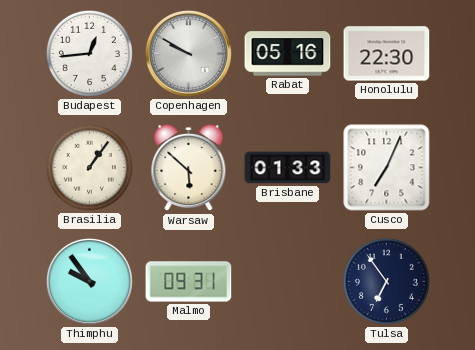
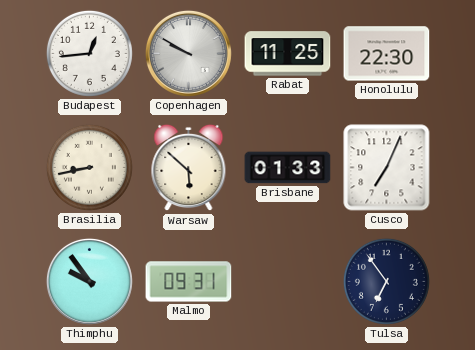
Rabat: 05:16 -> 11:25 (288, 54)
Brasilia: 1:06 -> 8:43 (89, 167)
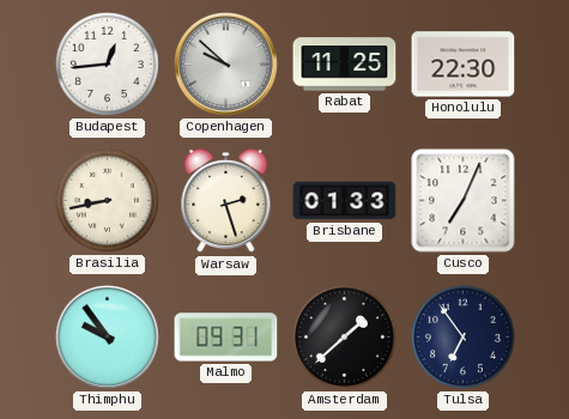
Copenhagen: 9:50 -> 9:52 (225, 63)
Warsaw: 5:52 -> 2:27 (226, 201)
Amsterdam: none -> 1:38 (344, 336)
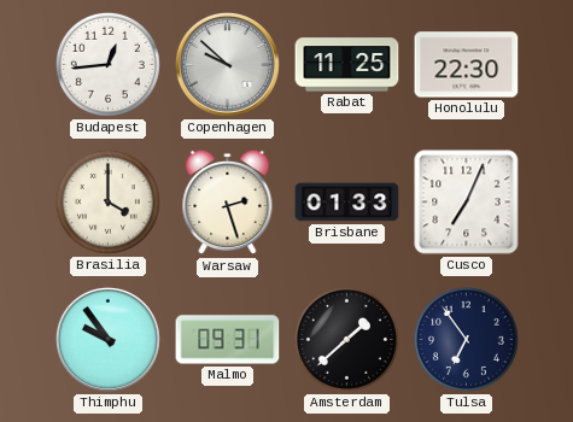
Brasilia: 8:43 -> 4:00 (107, 201)
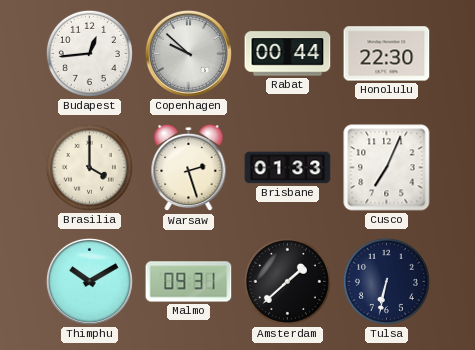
Rabat: 11:25 -> 00:44 (288, 54)
Thimphu: 9:54 -> 10:10 (89, 281)
Tulsa: 6:54 -> 6:32 (386, 281)
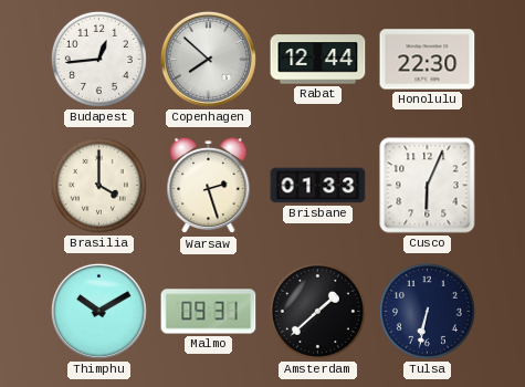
Copenhagen: 9:52 -> 7:52 (208, 59)
Rabat: 00:44 -> 12:44 (318, 60)
Cusco: 7:04 -> 6:04 (428, 186)
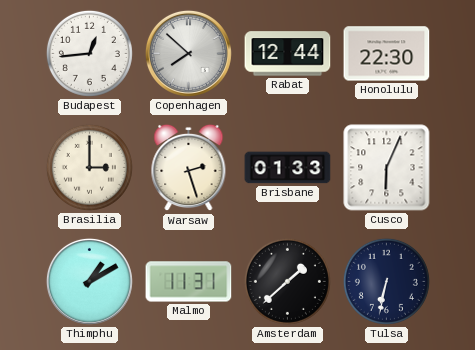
Brasilia: 4:00 -> 3:00 (89, 167)
Thimphu: 10:10 -> 1:10 (89, 281)
Malmo: 09:31 -> 11:31 (189, 282)
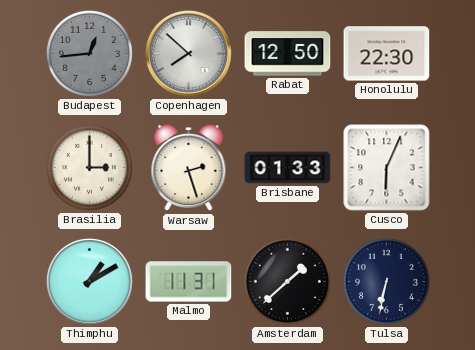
Budapest dial: white -> grey (89, 53)
Rabat: 12:44 -> 12:50 (288, 54)
